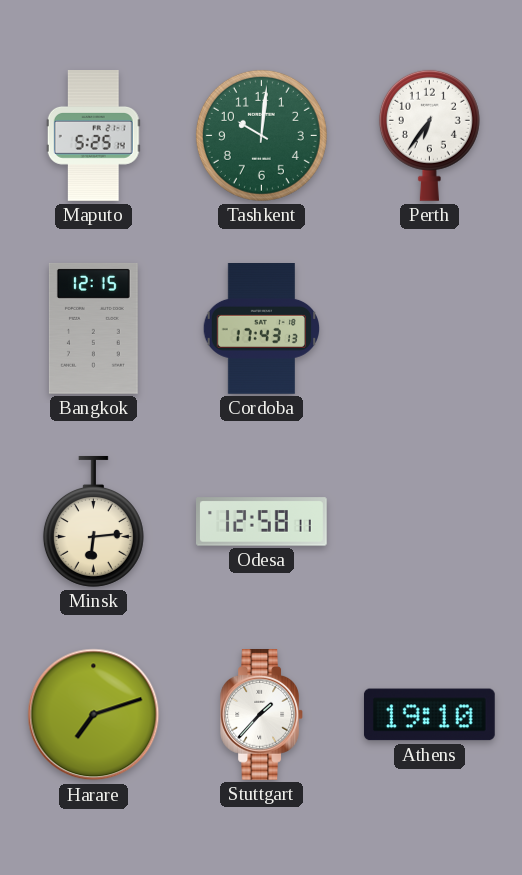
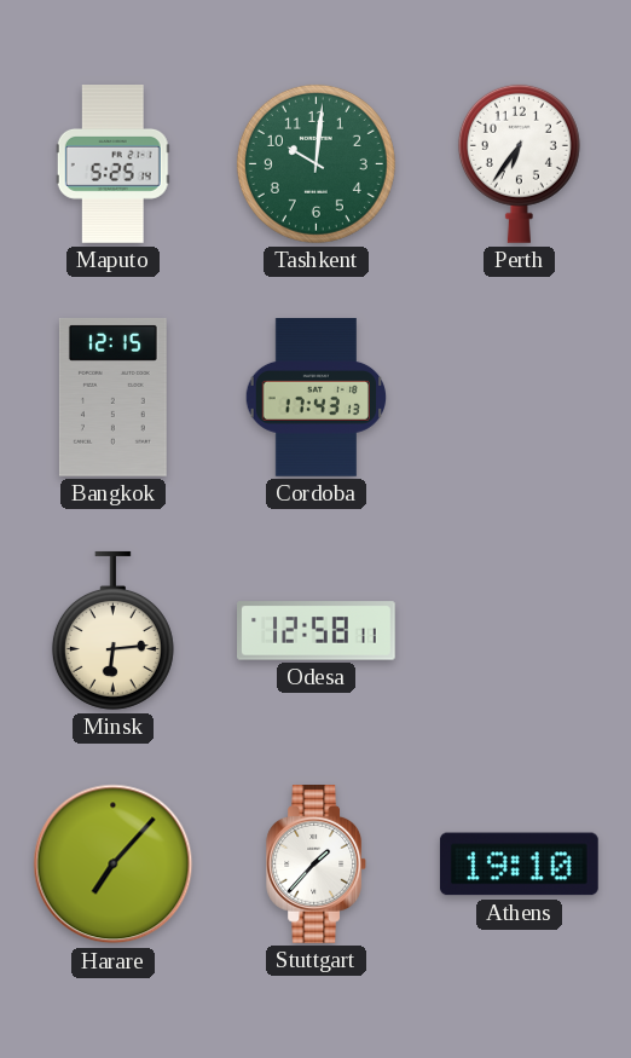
Harare: 7:12 -> 7:07 (114, 865)
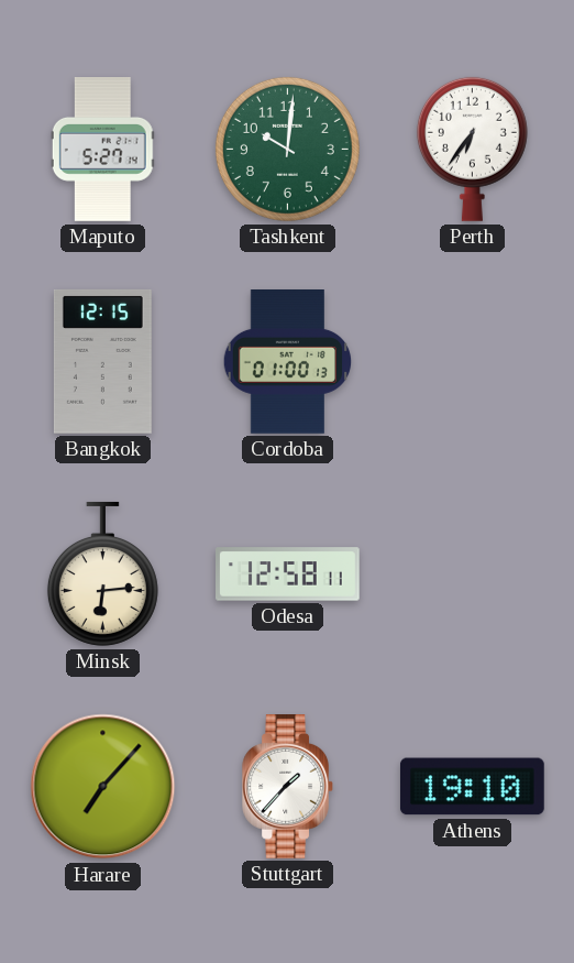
Maputo: 5:25 -> 5:27 (102, 150)
Cordoba: 17:43 -> 01:00 (287, 362)
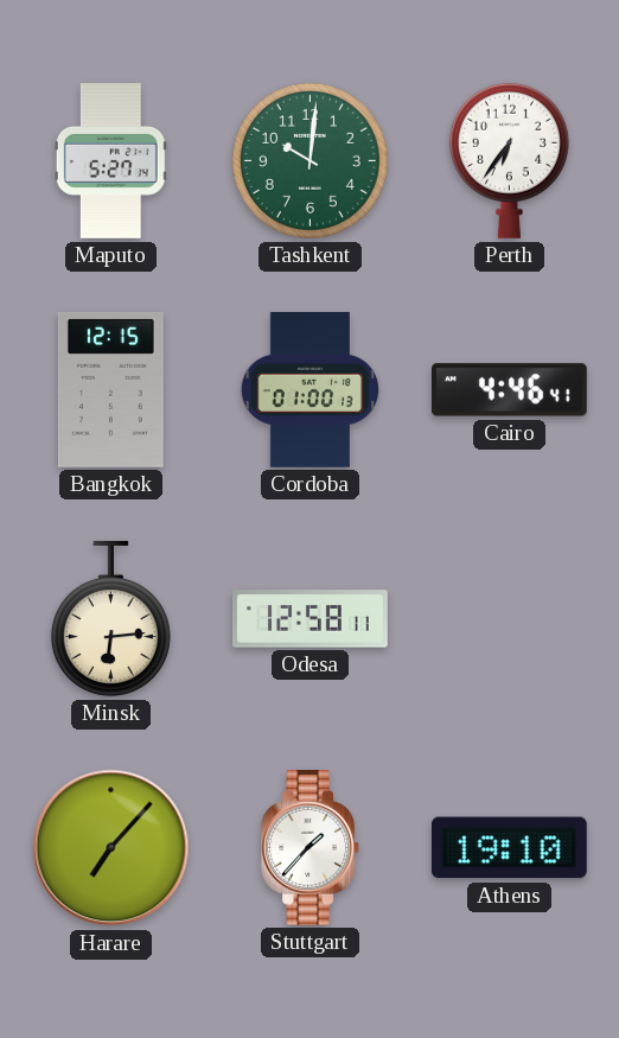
Cairo: none -> 4:46 (509, 390)
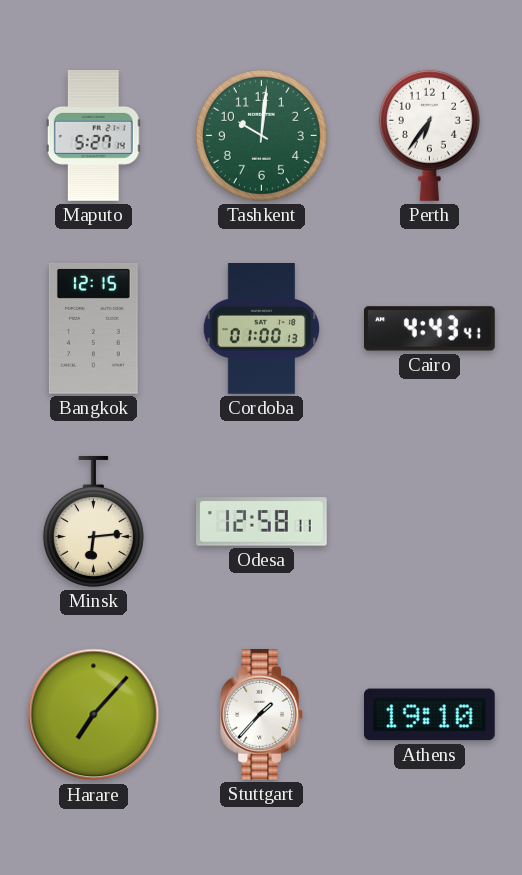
Cairo: 4:46 -> 4:43 (429, 329)
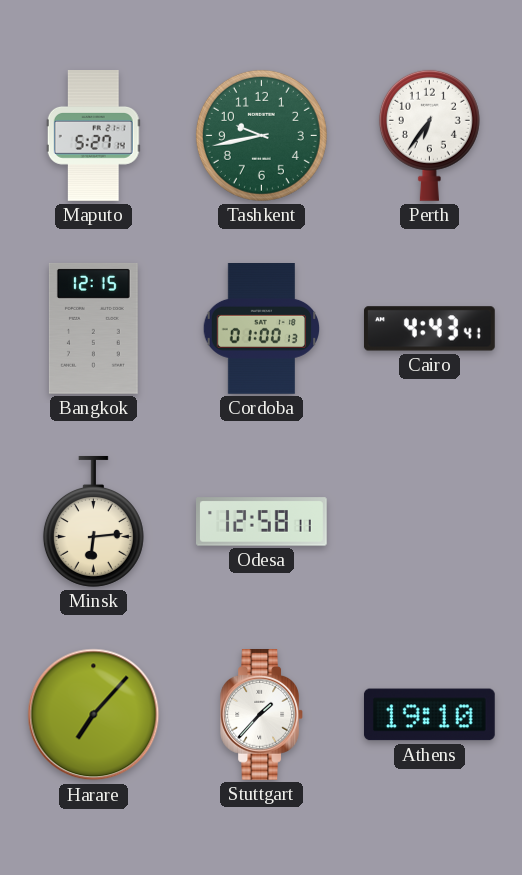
Tashkent: 10:01 -> 9:43 (261, 135)
